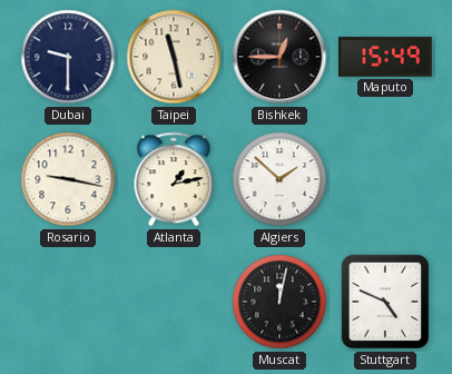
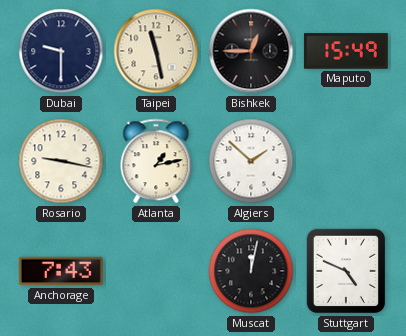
Anchorage: none -> 7:43 (61, 271)
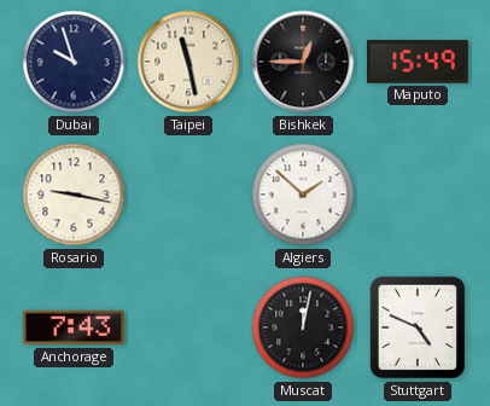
Dubai: 9:30 -> 9:57 (74, 62)
Atlanta: 1:13 -> none (156, 161)
